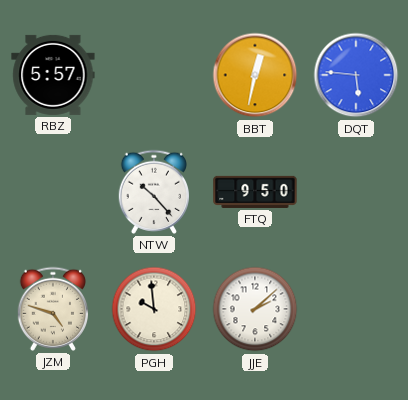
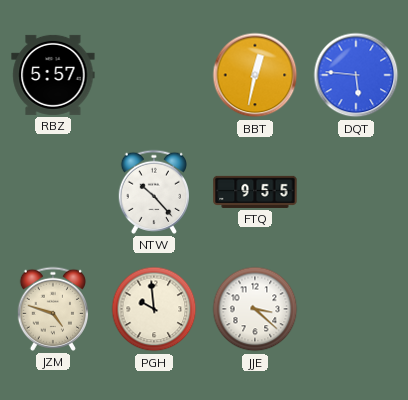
FTQ: 9:50 -> 9:55 (255, 192)
JJE: 2:08 -> 3:22 (255, 309)
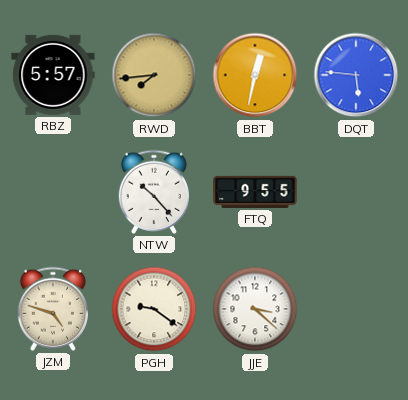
RWD: none -> 7:44 (154, 75)
PGH: 9:59 -> 9:21 (154, 309)
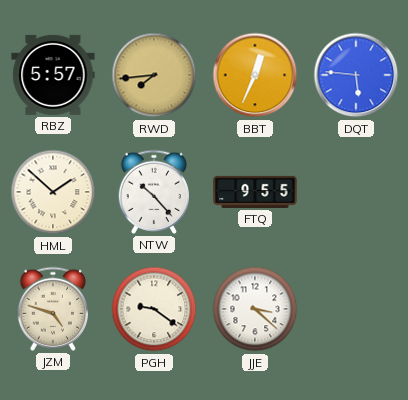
BBT: 12:32 -> 12:34 (255, 75)
HML: none -> 1:52 (53, 192)
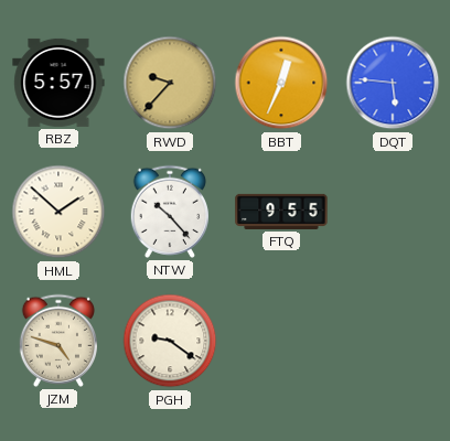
RWD: 7:44 -> 9:37 (170, 83)
JJE: 3:22 -> none (255, 309)
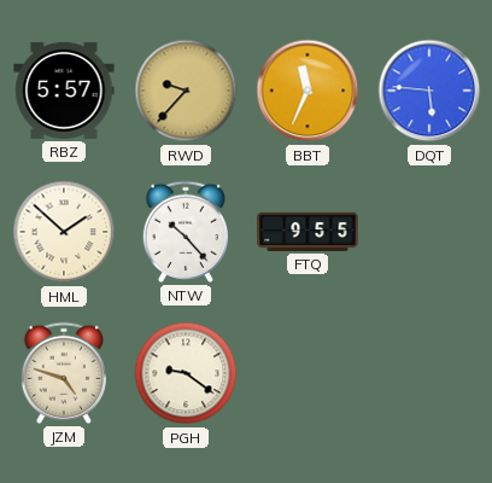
BBT: 12:34 -> 11:34 (307, 91)
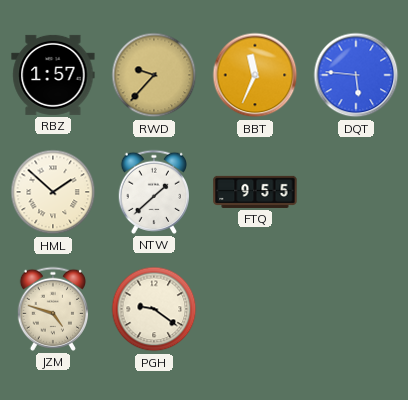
RBZ: 5:57 -> 1:57 (53, 75)
NTW: 10:23 -> 1:38 (153, 192)
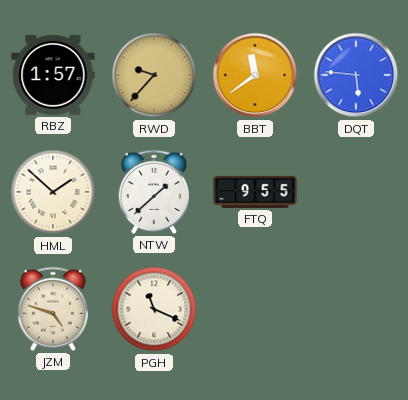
BBT: 11:34 -> 11:39 (255, 75)
PGH: 9:21 -> 11:19 (154, 309)
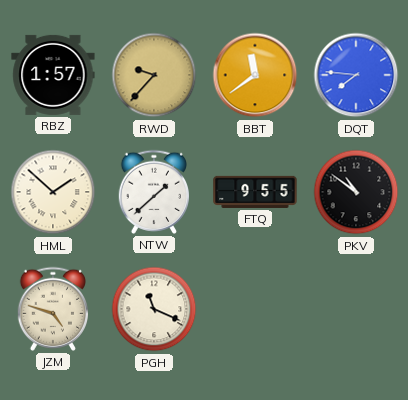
DQT: 5:46 -> 7:46 (356, 75)
PKV: none -> 10:51 (356, 192)
